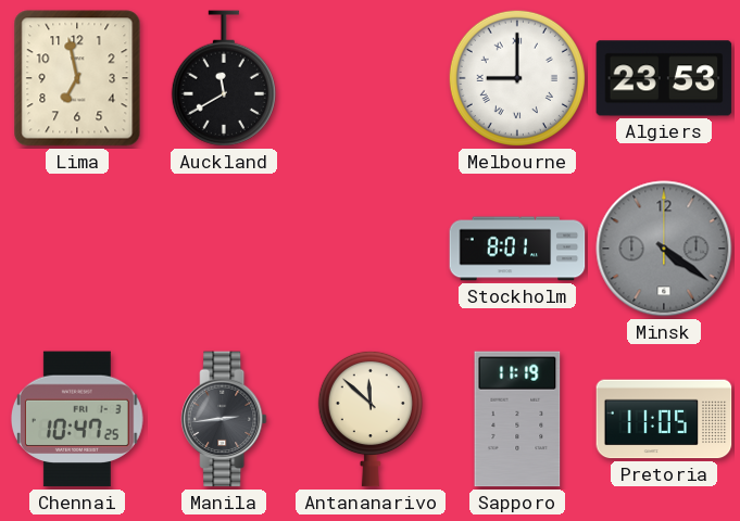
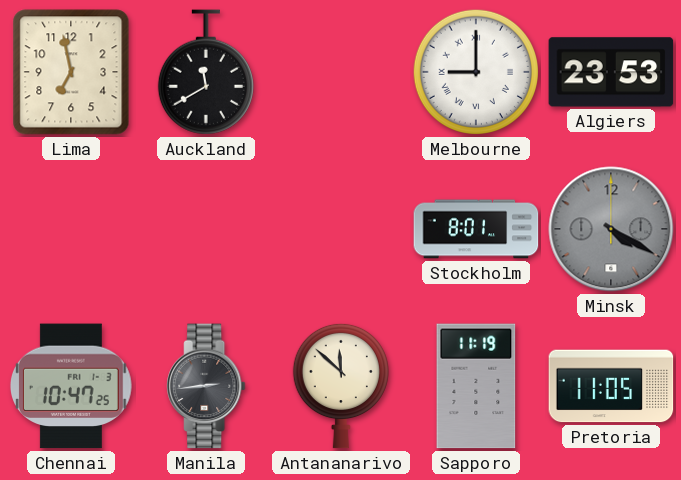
Minsk: 4:21 -> 4:20 (611, 229)
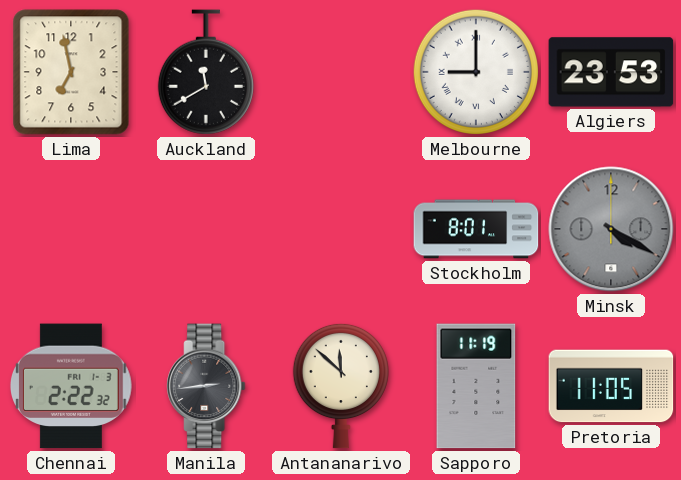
Chennai: 10:47 -> 2:22 (71, 386)
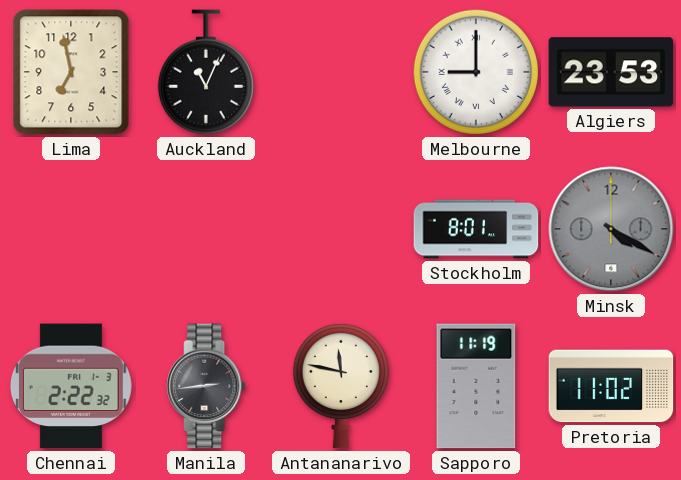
Auckland: 11:40 -> 11:04 (206, 72)
Antananarivo: 11:52 -> 11:47 (341, 386)
Pretoria: 11:05 -> 11:02 (611, 386)
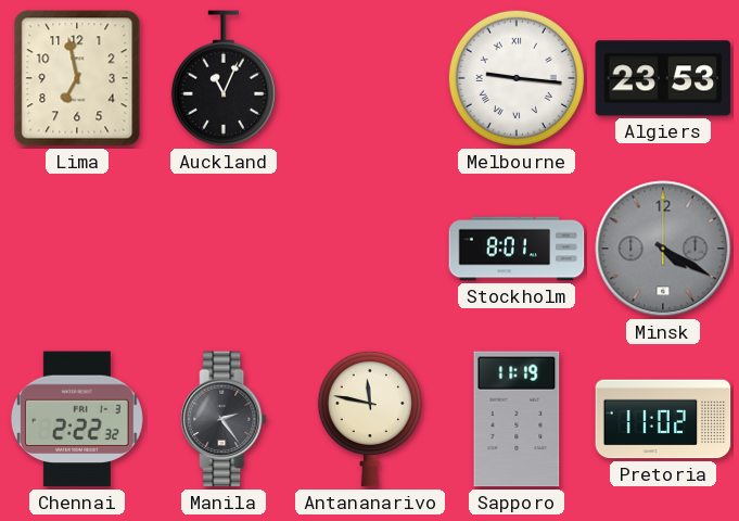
Melbourne: 9:00 -> 9:16 (517, 78)
Manila: 2:44 -> 2:24 (224, 419)
